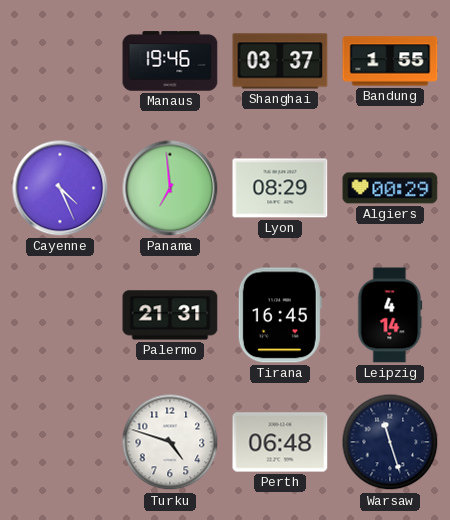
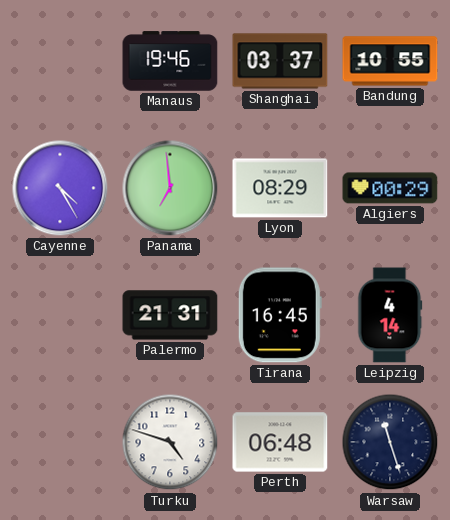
Bandung: 1:55 -> 10:55 (390, 61)
Cayenne: 4:26 -> 4:25 (60, 188)
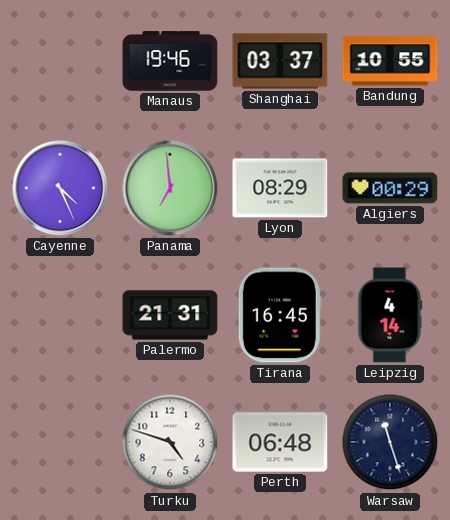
Cayenne: 4:25 -> 4:26 (60, 188)
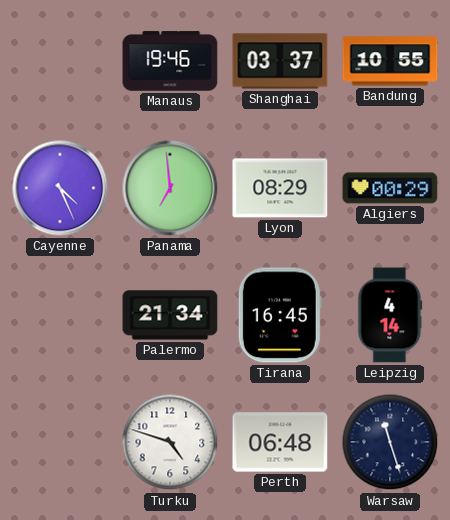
Palermo: 21:31 -> 21:34 (170, 315)
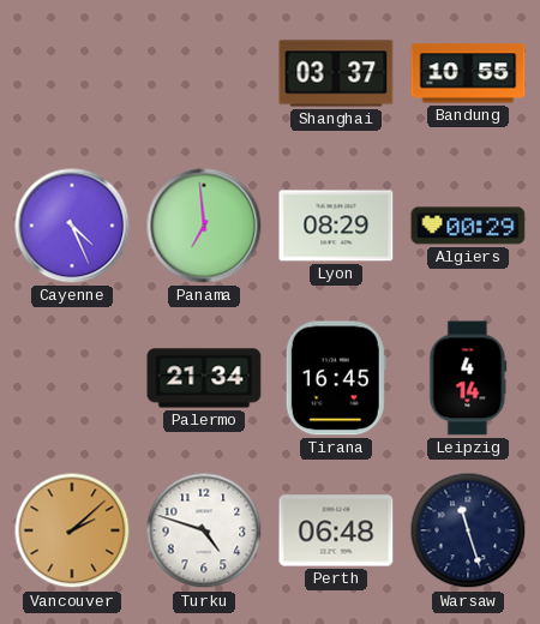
Manaus: 19:46 -> none (170, 61)
Vancouver: none -> 2:08 (72, 530)
